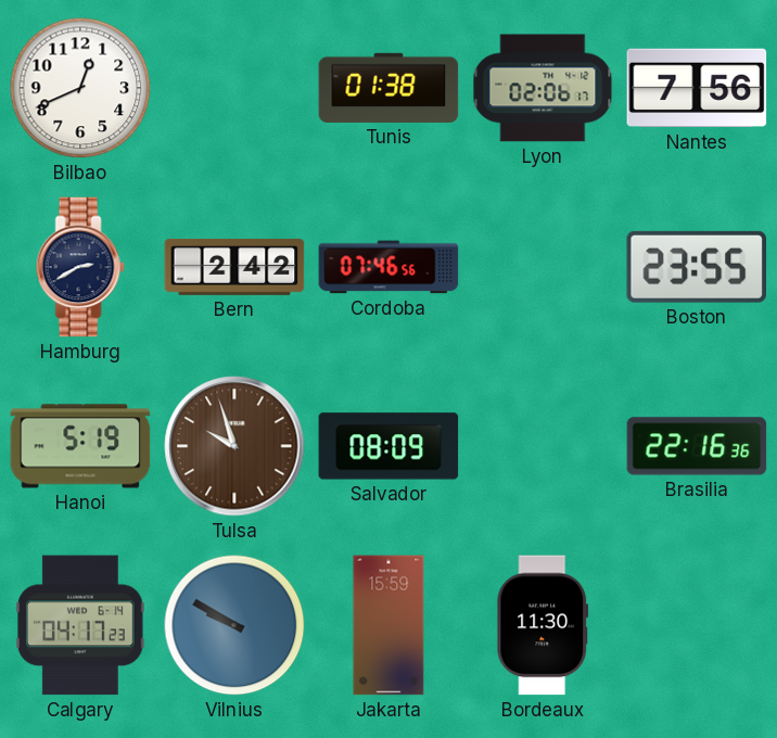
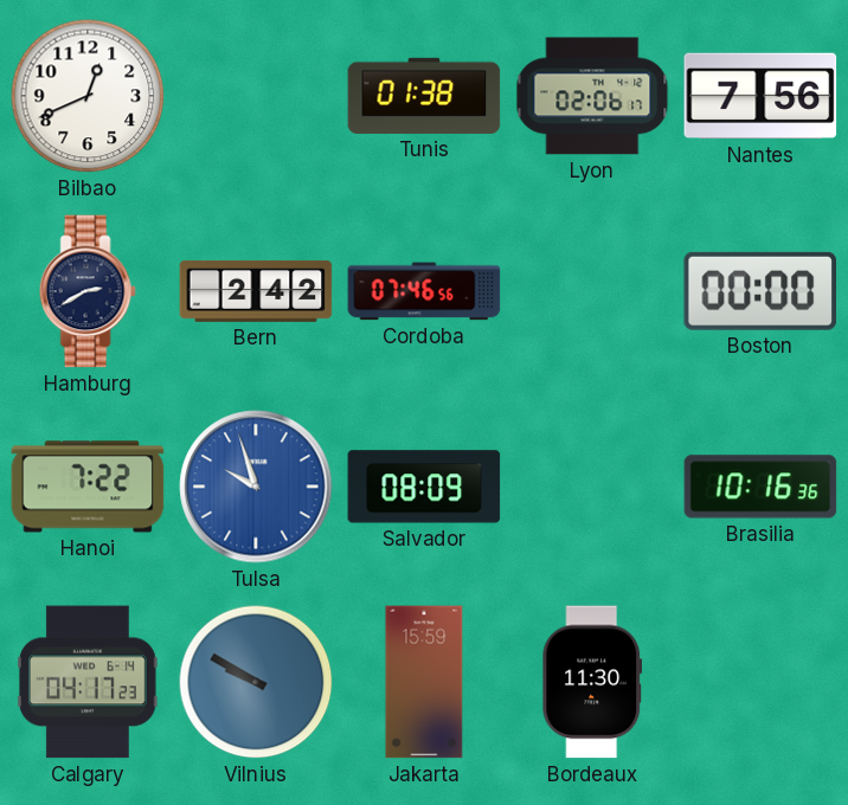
Boston: 23:55 -> 00:00 (759, 291)
Hanoi: 5:19 -> 7:22 (88, 487)
Tulsa dial: brown -> blue (256, 487)
Brasilia: 22:16 -> 10:16 (760, 487)
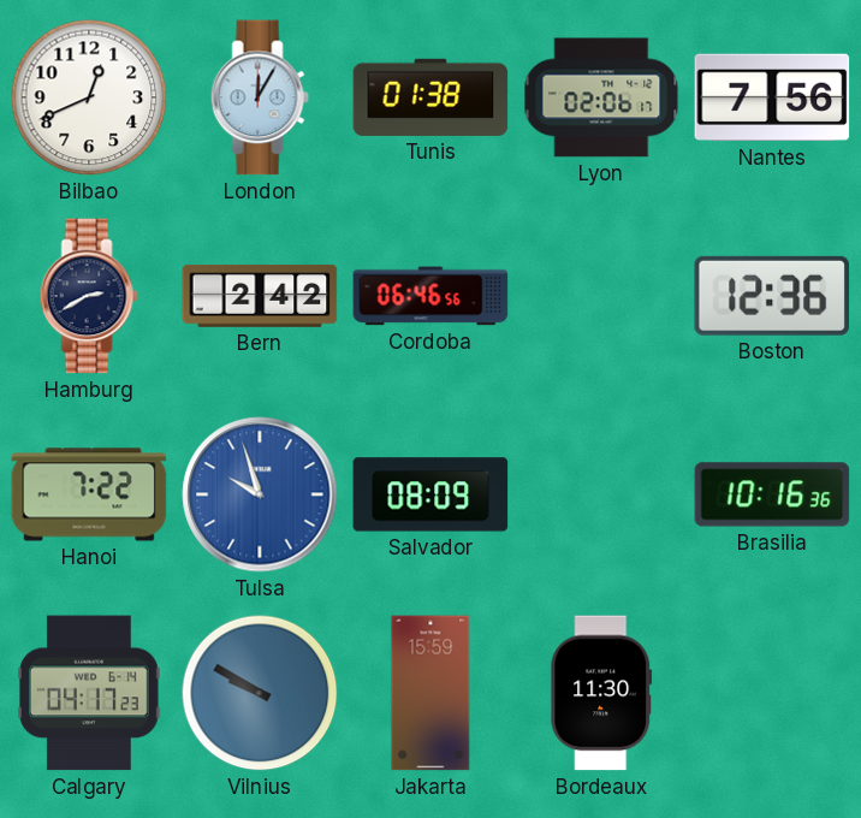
London: none -> 12:05 (260, 97)
Cordoba: 07:46 -> 06:46 (430, 296)
Boston: 00:00 -> 12:36 (771, 296)
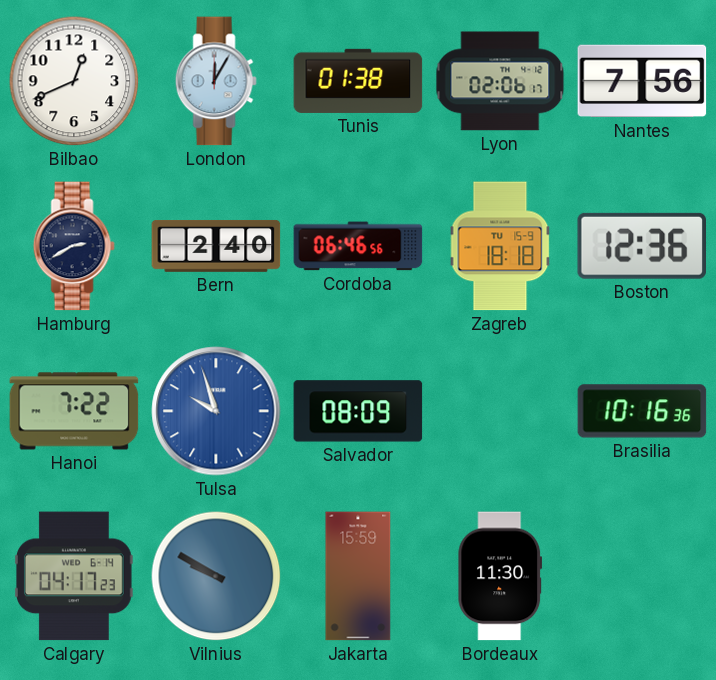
Bern: 2:42 -> 2:40 (216, 246)
Zagreb: none -> 18:18 (500, 246)
